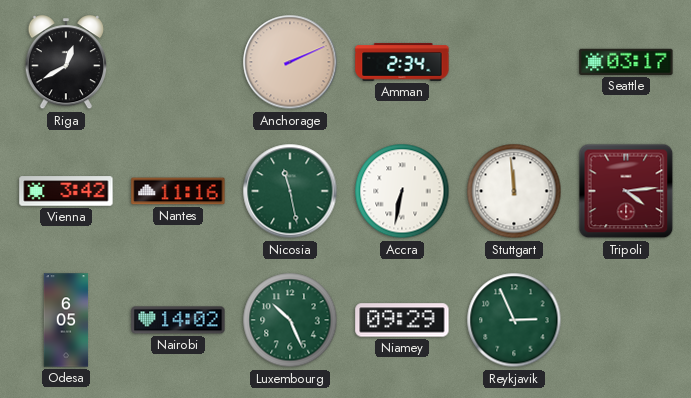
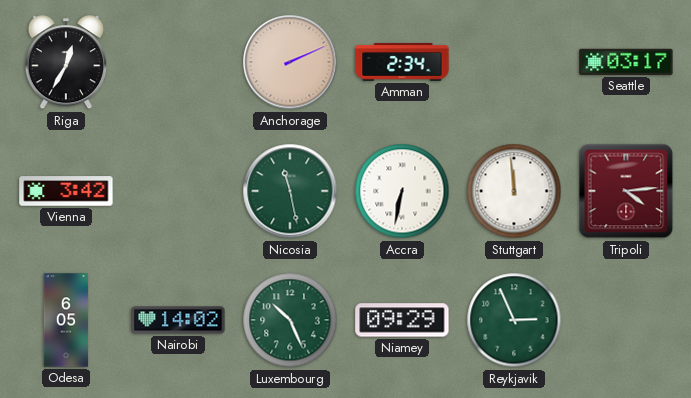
Riga: 12:40 -> 12:35 (65, 63)
Nantes: 11:16 -> none (178, 191)
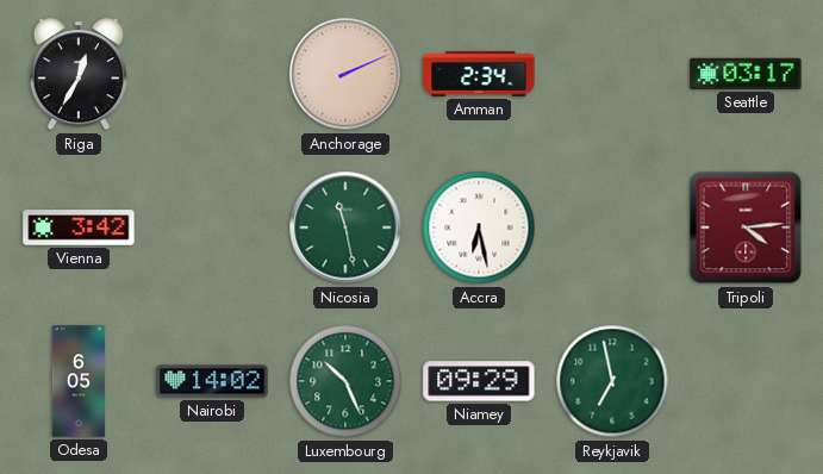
Accra: 6:32 -> 6:28 (479, 227)
Stuttgart: 11:59 -> none (514, 191)
Reykjavik: 2:56 -> 6:58 (612, 381)
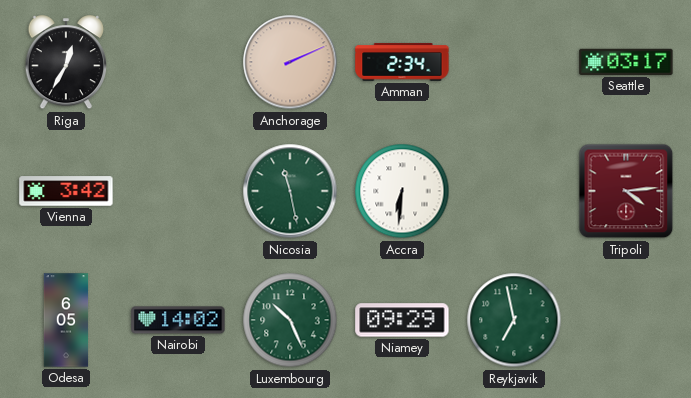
Accra: 6:28 -> 6:31 (402, 191)
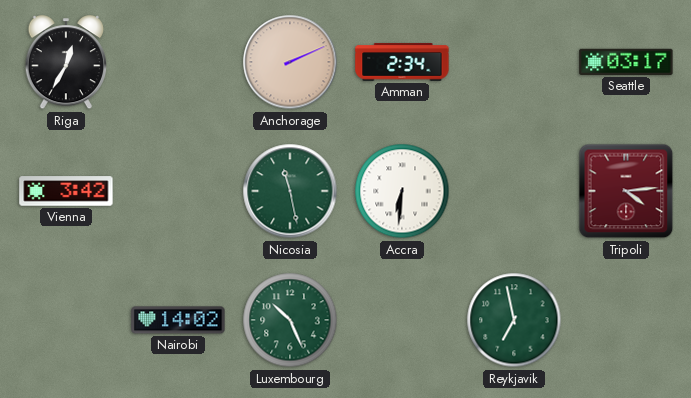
Odesa: 6:05 -> none (66, 320)
Niamey: 09:29 -> none (402, 320)
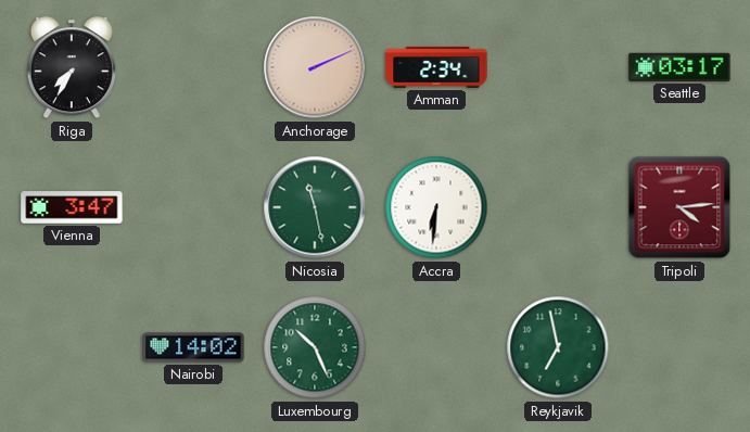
Riga: 12:35 -> 7:35 (71, 68)
Vienna: 3:42 -> 3:47 (72, 207)
